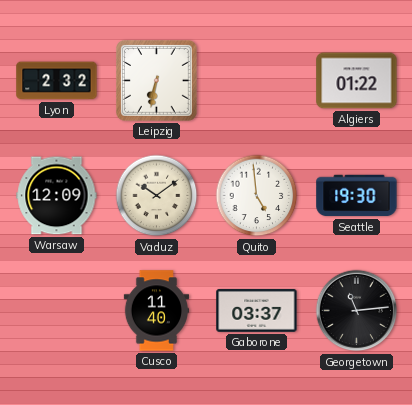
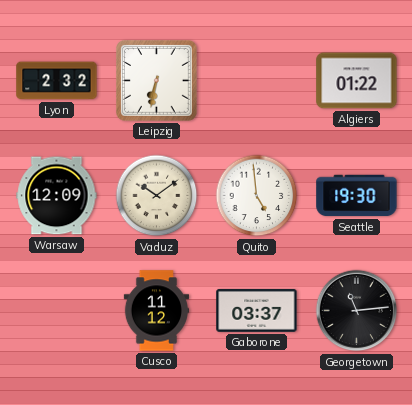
Cusco: 11:40 -> 11:12 (157, 311)
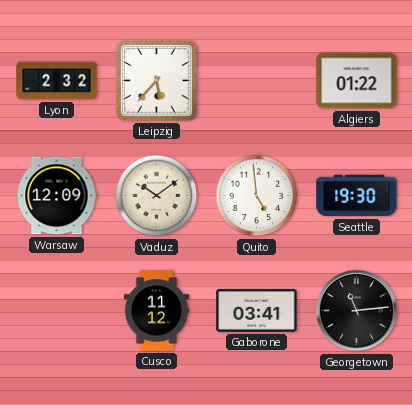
Leipzig: 6:32 -> 5:37 (157, 81)
Gaborone: 03:37 -> 03:41 (257, 310)
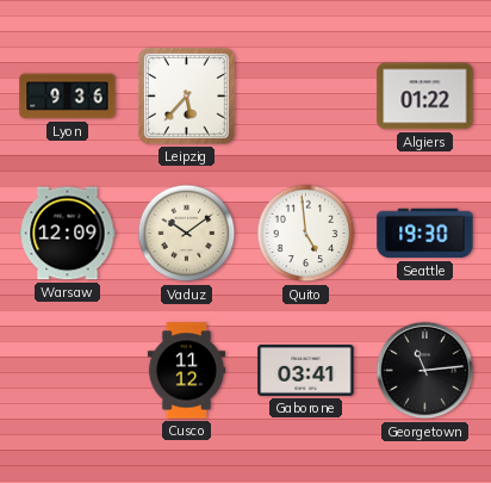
Lyon: 2:32 -> 9:36 (68, 97)
